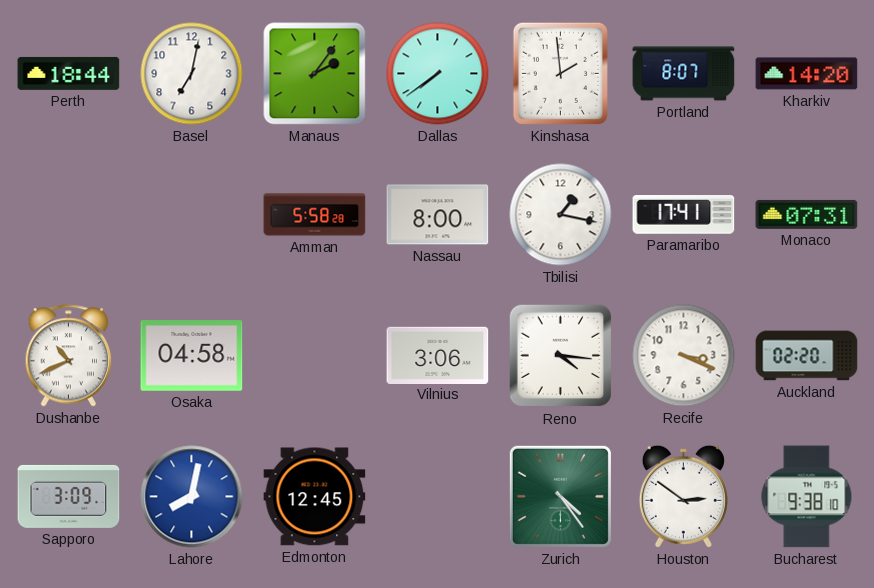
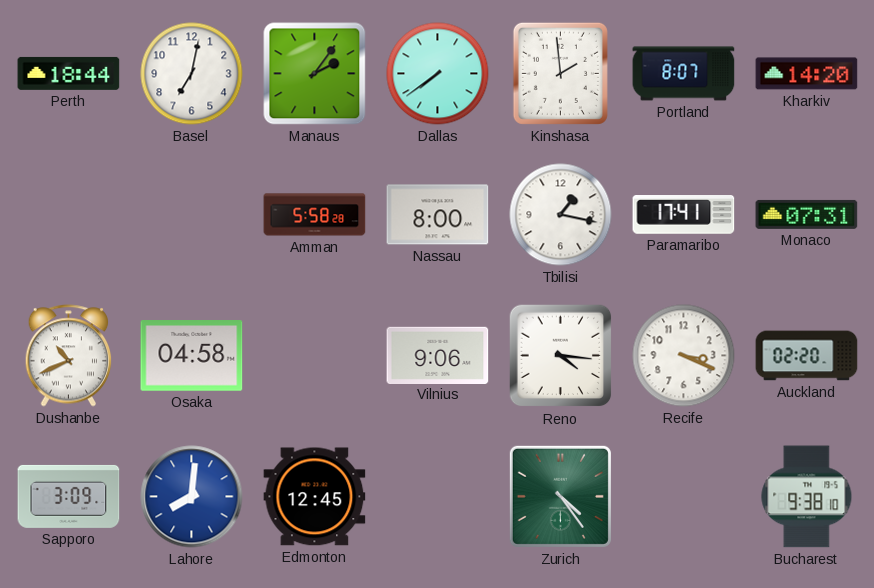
Vilnius: 3:06 -> 9:06 (438, 355)
Lahore: 8:02 -> 8:01 (192, 497)
Houston: 2:51 -> none (683, 496)
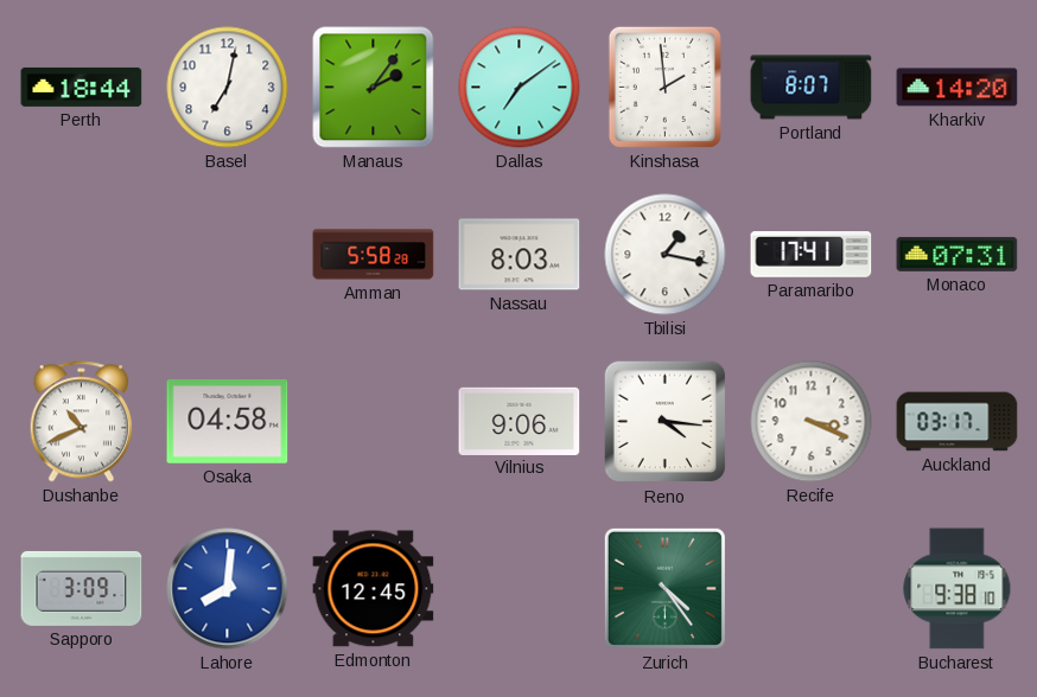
Dallas: 7:39 -> 7:09 (520, 88)
Nassau: 8:00 -> 8:03 (520, 255)
Auckland: 02:20 -> 03:17 (958, 422)
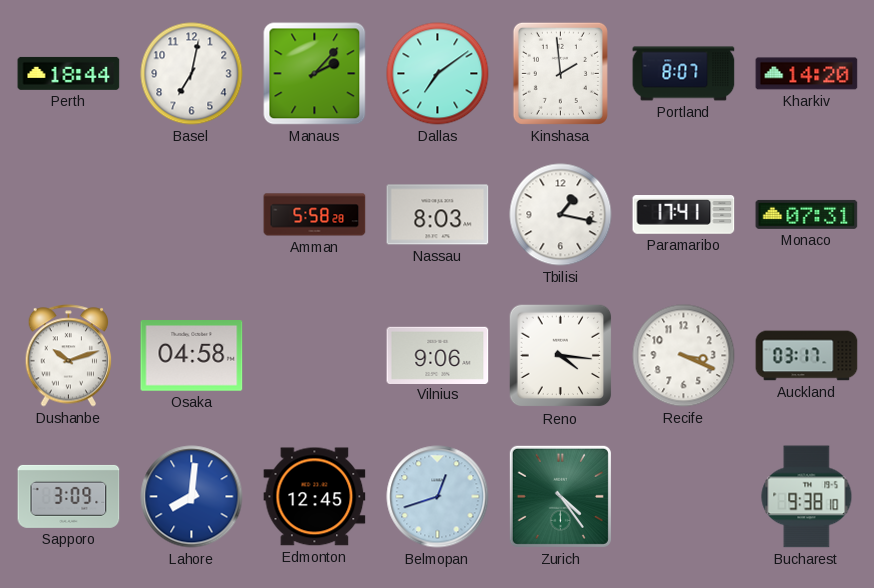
Manaus: 2:06 -> 2:07 (315, 74)
Dushanbe: 10:41 -> 10:12 (69, 356)
Belmopan: none -> 12:42 (438, 497)
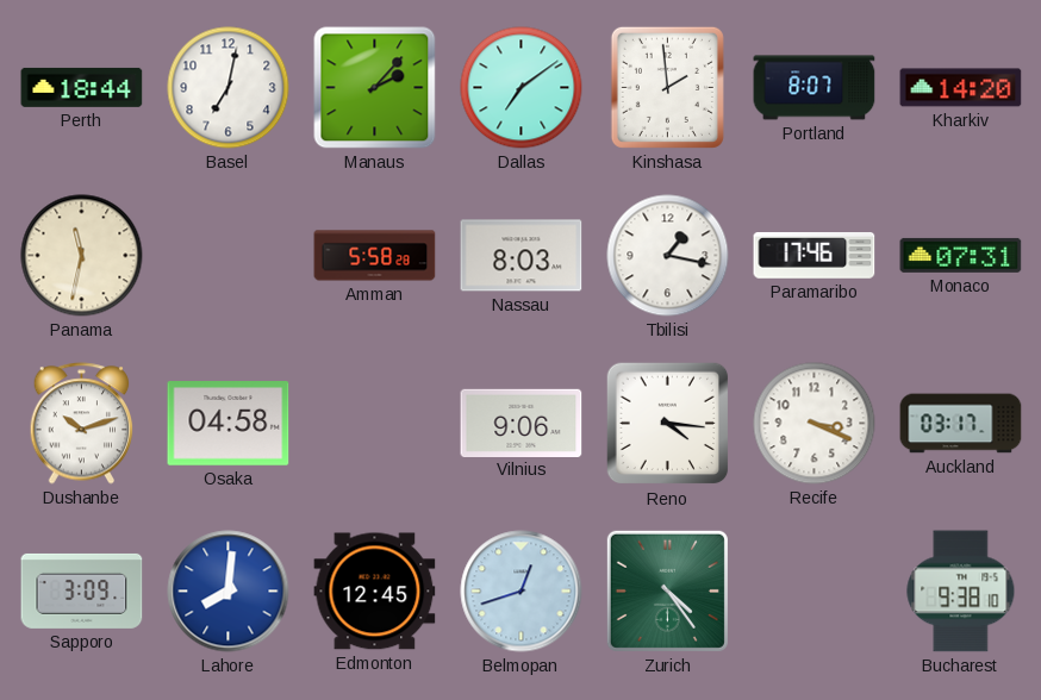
Panama: none -> 11:32 (82, 256)
Paramaribo: 17:41 -> 17:46 (815, 256)
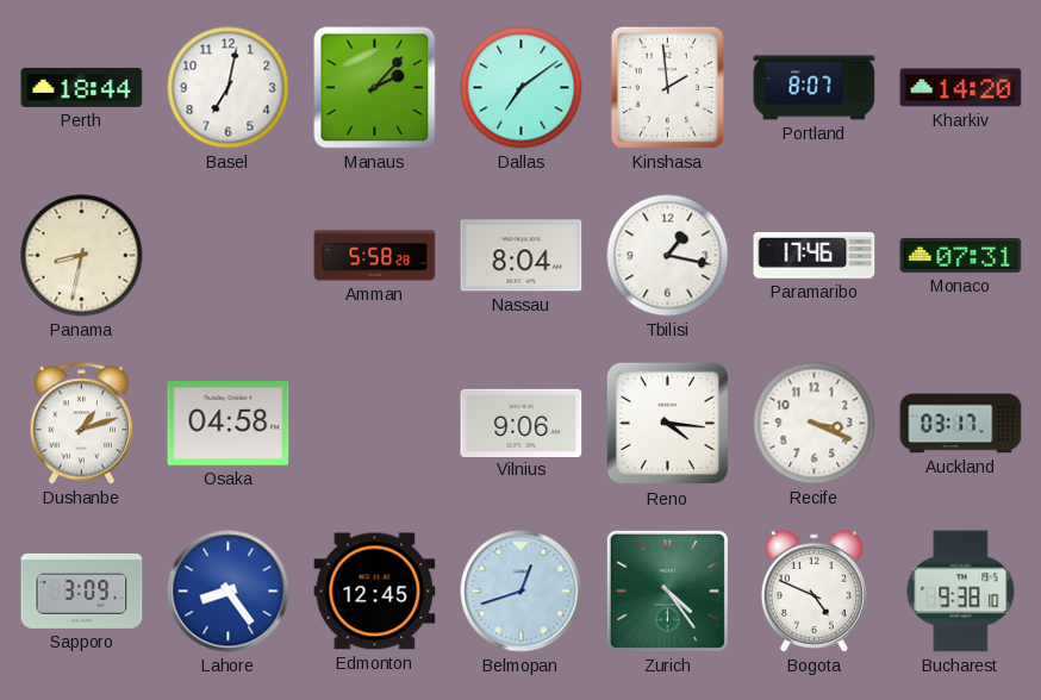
Panama: 11:32 -> 8:32 (82, 256)
Nassau: 8:03 -> 8:04 (522, 256)
Dushanbe: 10:12 -> 1:12 (82, 424)
Lahore: 8:01 -> 8:24 (229, 592)
Bogota: none -> 4:49 (814, 590)
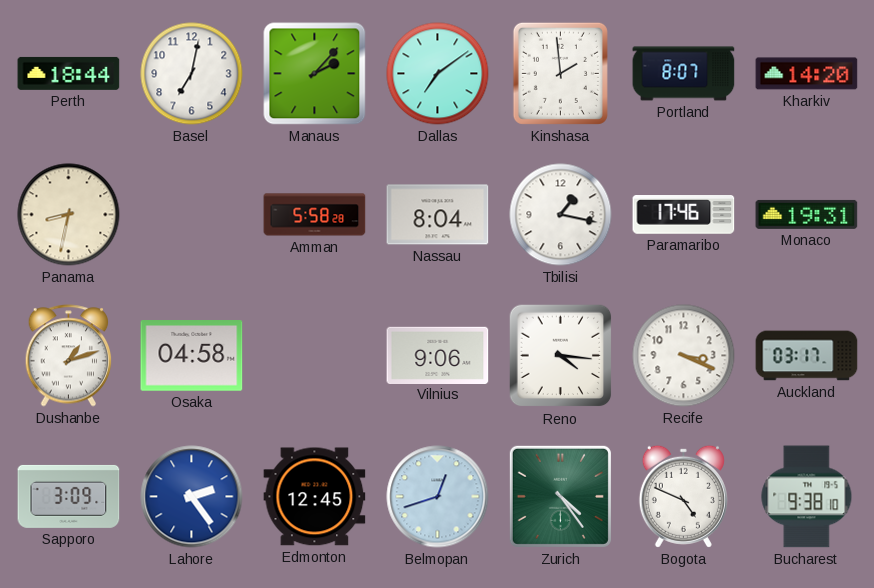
Monaco: 07:31 -> 19:31 (807, 214)
Lahore: 8:24 -> 2:24 (192, 497)
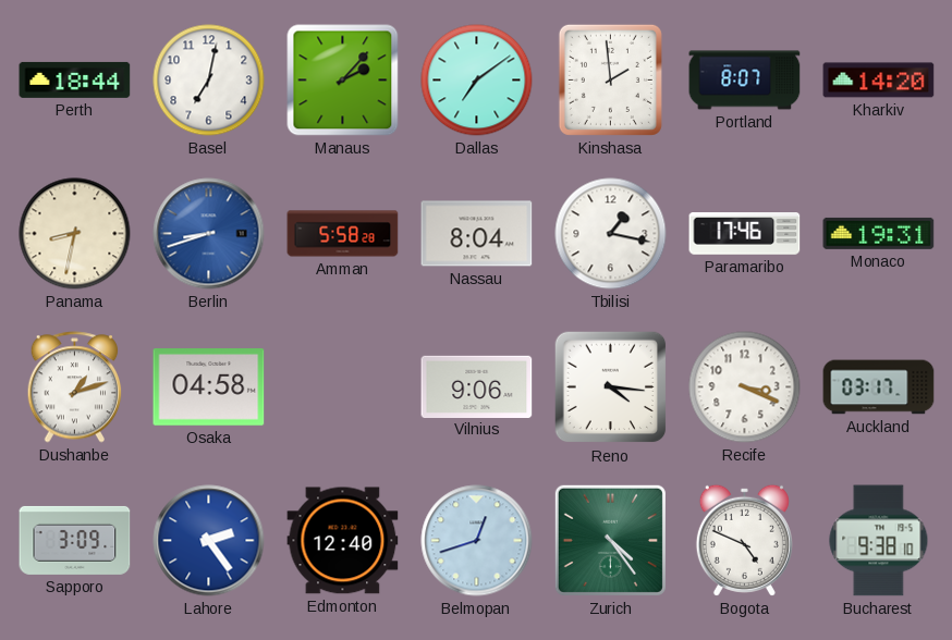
Berlin: none -> 8:42 (209, 234)
Edmonton: 12:45 -> 12:40 (343, 541)
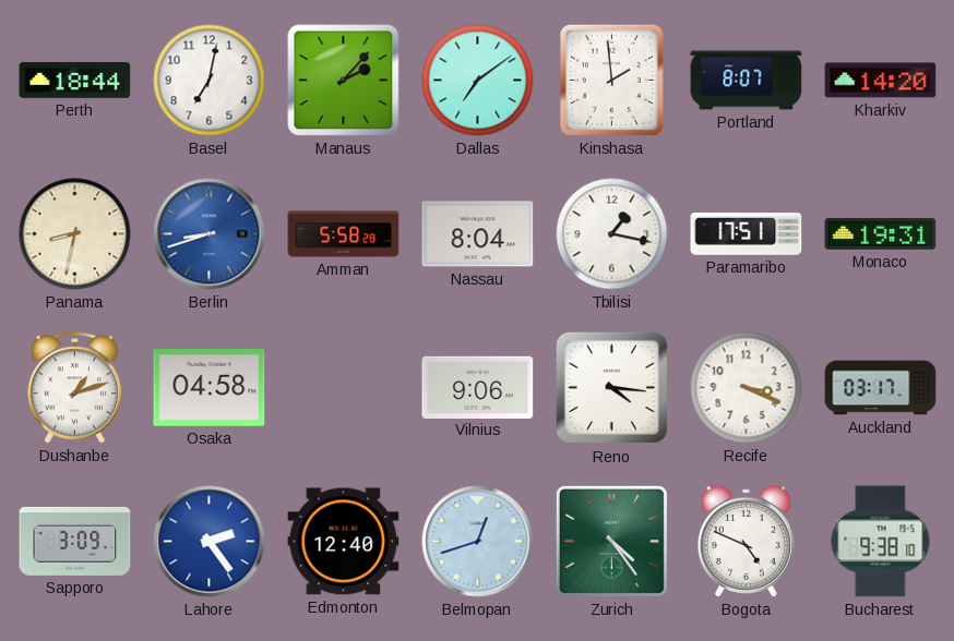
Paramaribo: 17:46 -> 17:51 (747, 234)
